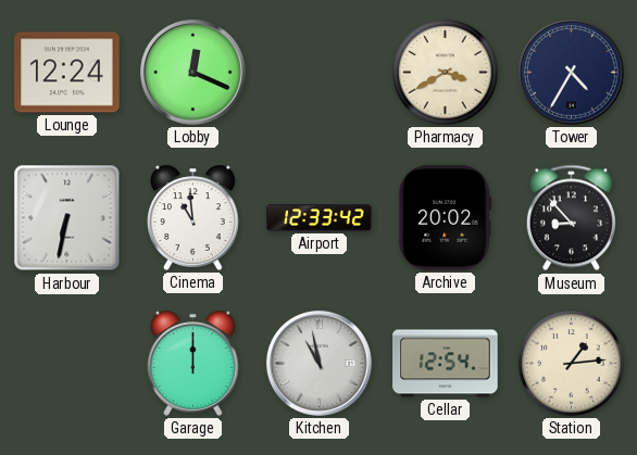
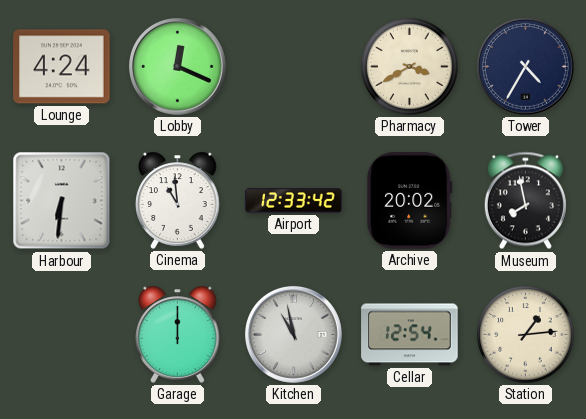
Lounge: 12:24 -> 4:24 (62, 67)
Harbour: 6:32 -> 6:31 (62, 201)
Museum: 8:53 -> 7:58 (525, 201)
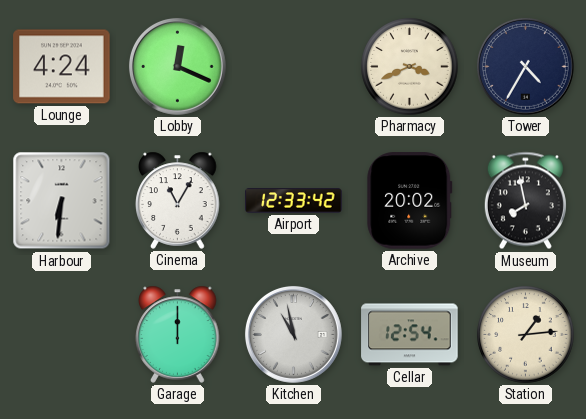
Pharmacy: 3:40 -> 3:41 (410, 67)
Cinema: 10:59 -> 11:05 (178, 200)
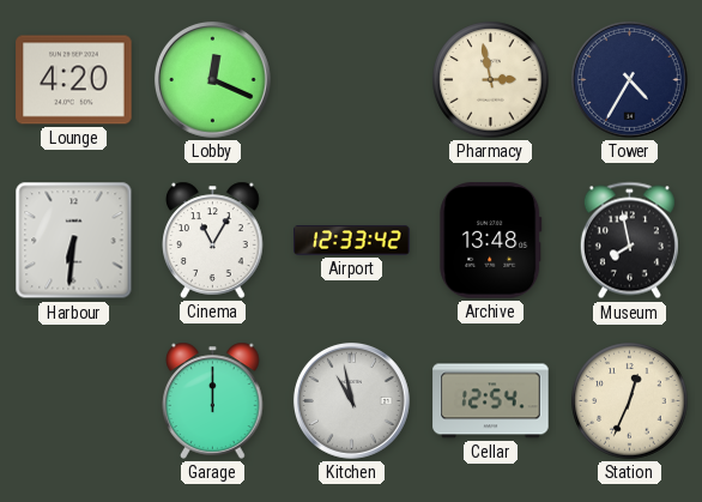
Lounge: 4:24 -> 4:20 (74, 80)
Pharmacy: 3:41 -> 2:58 (491, 80)
Archive: 20:02 -> 13:48 (491, 241)
Station: 1:14 -> 12:34 (630, 401)
